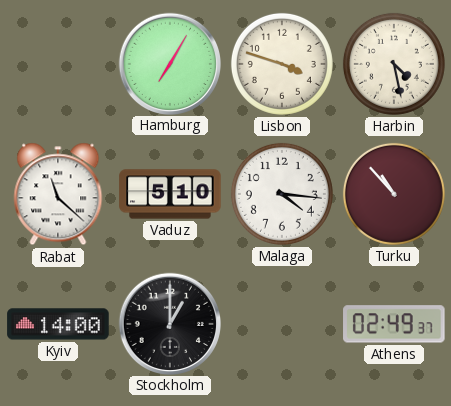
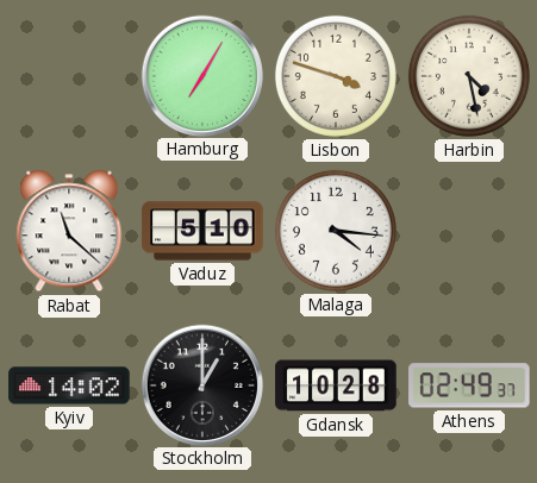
Turku: 10:53 -> none (394, 194)
Kyiv: 14:00 -> 14:02 (69, 385)
Gdansk: none -> 10:28 (336, 385)
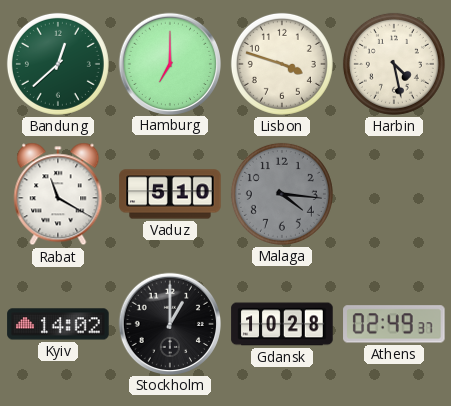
Bandung: none -> 12:38 (58, 64)
Hamburg: 7:05 -> 7:00 (169, 63)
Rabat: 11:22 -> 11:20 (58, 194)
Malaga dial: white -> grey (282, 194)
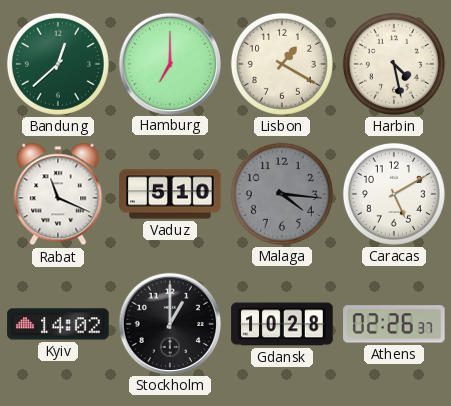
Lisbon: 3:48 -> 1:20 (282, 64)
Rabat: 11:20 -> 11:19 (58, 194)
Caracas: none -> 5:10 (394, 194)
Athens: 02:49 -> 02:26 (394, 324)
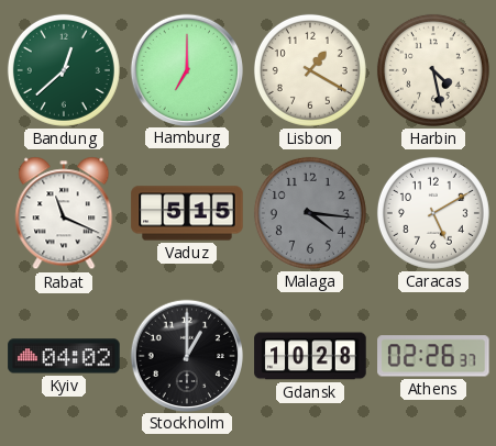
Vaduz: 5:10 -> 5:15 (187, 213)
Kyiv: 14:02 -> 04:02 (64, 356)
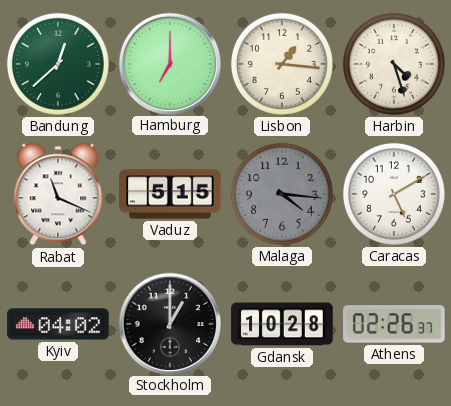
Lisbon: 1:20 -> 1:16 (282, 64)
Harbin: 4:28 -> 4:27 (394, 64)
